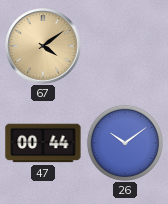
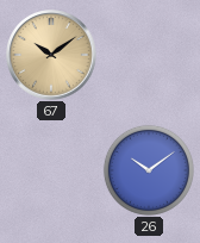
67: 4:09 -> 10:09 (51, 55)
47: 00:44 -> none (43, 143)
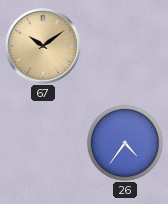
26: 10:09 -> 4:36 (125, 143)
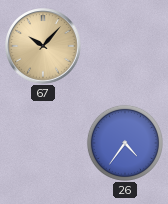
67: 10:09 -> 10:07 (43, 46)
